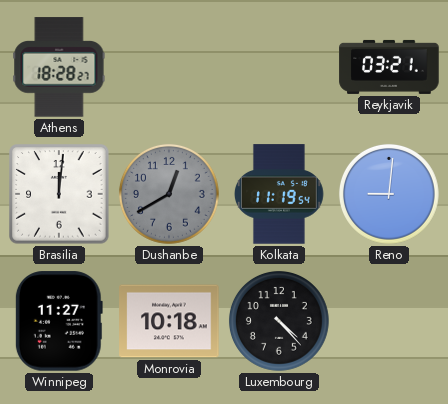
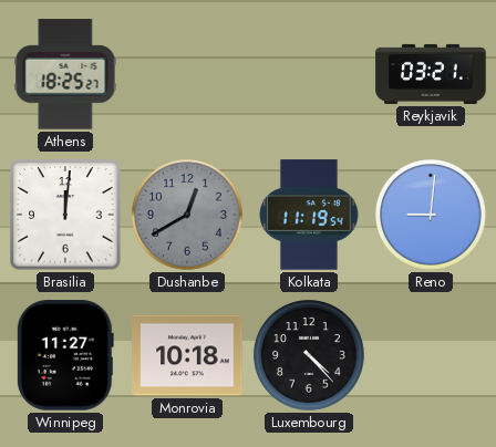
Athens: 18:28 -> 18:25 (65, 74)
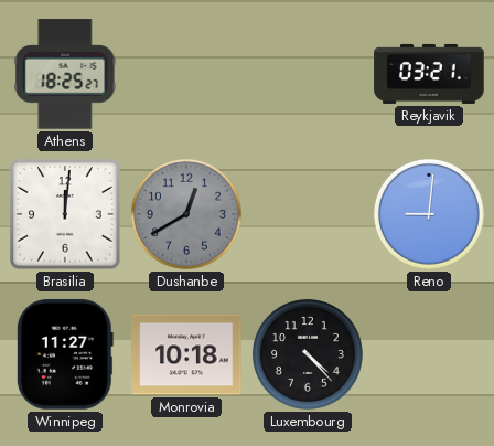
Kolkata: 11:19 -> none (310, 215)
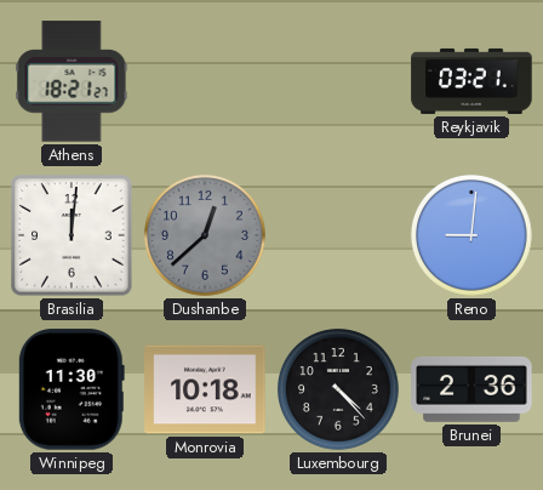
Athens: 18:25 -> 18:21 (72, 81)
Dushanbe: 12:40 -> 12:38 (205, 235)
Winnipeg: 11:27 -> 11:30 (72, 389)
Brunei: none -> 2:36 (471, 389)
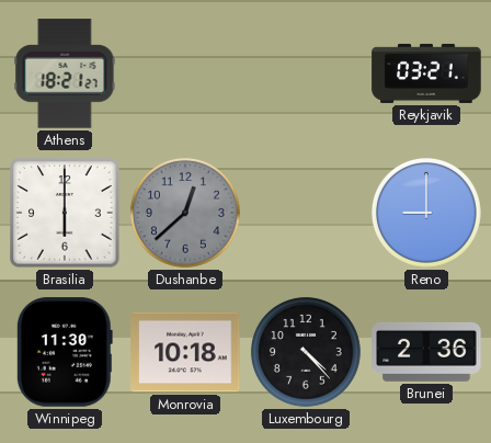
Brasilia: 12:01 -> 6:00 (65, 213)
Reno: 9:01 -> 9:00 (426, 213)
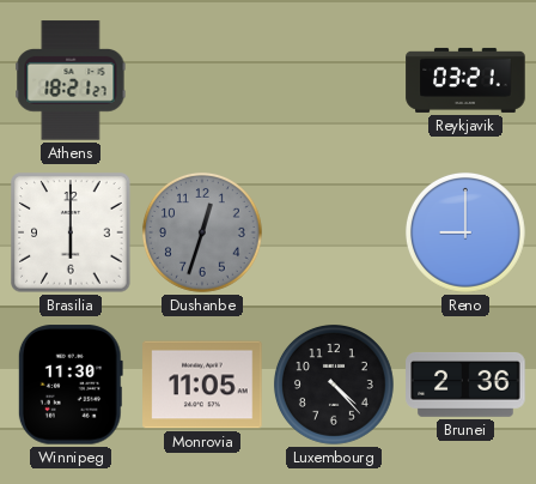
Dushanbe: 12:38 -> 12:33 (202, 232)
Monrovia: 10:18 -> 11:05 (202, 385)
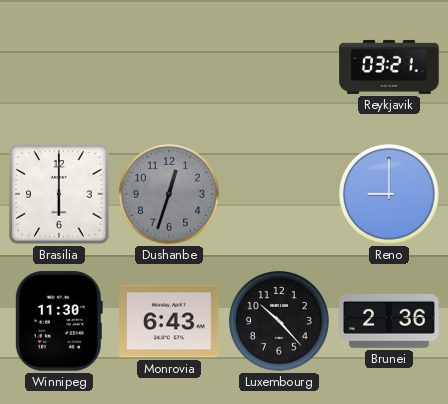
Athens: 18:21 -> none (71, 80)
Monrovia: 11:05 -> 6:43 (169, 321)
Luxembourg: 4:23 -> 10:23 (279, 321)
